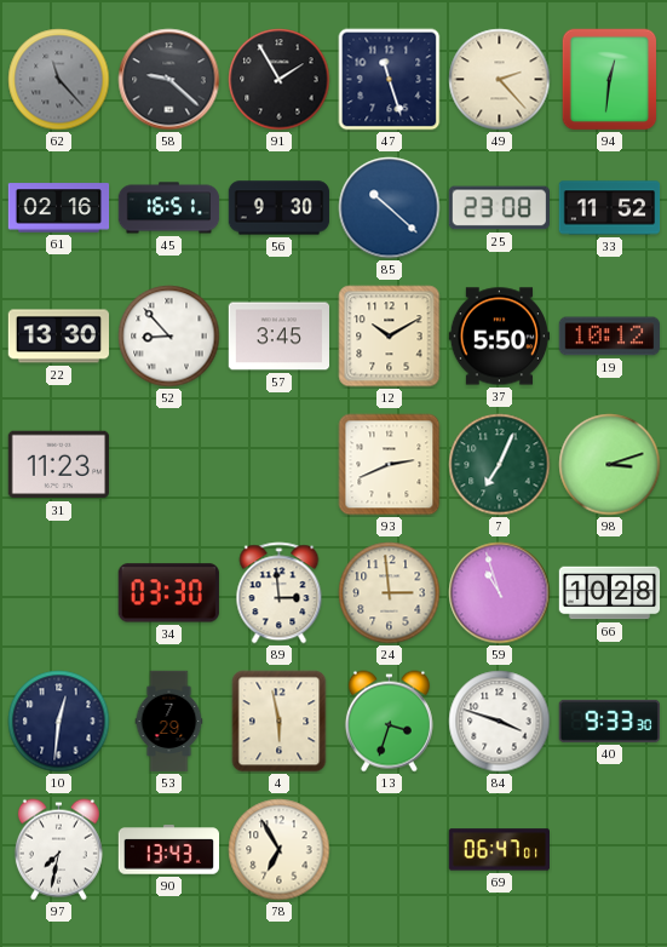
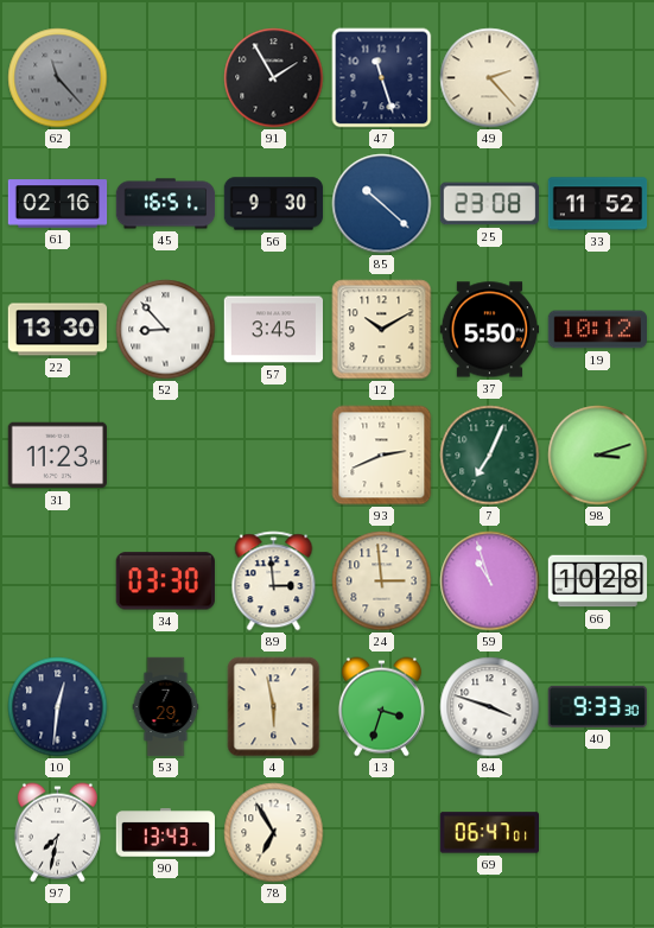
58: 9:22 -> none (169, 80)
94: 12:31 -> none (610, 80)
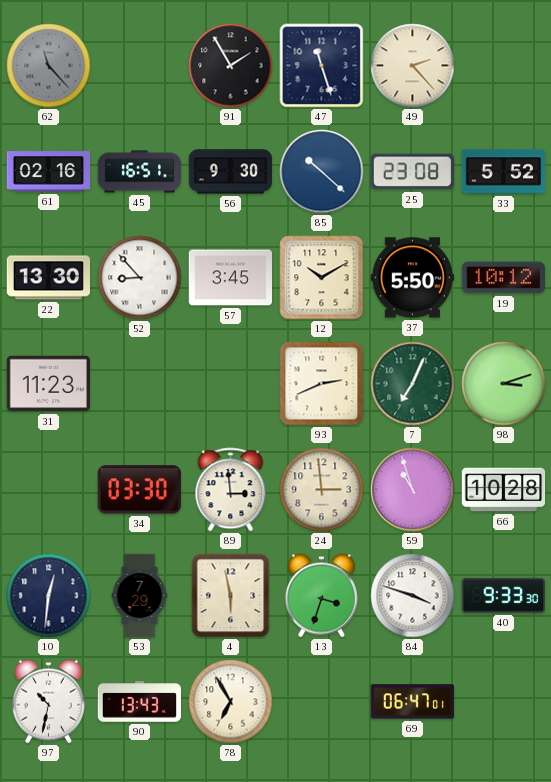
33: 11:52 -> 5:52 (504, 172)
97: 7:32 -> 10:32 (48, 702)
